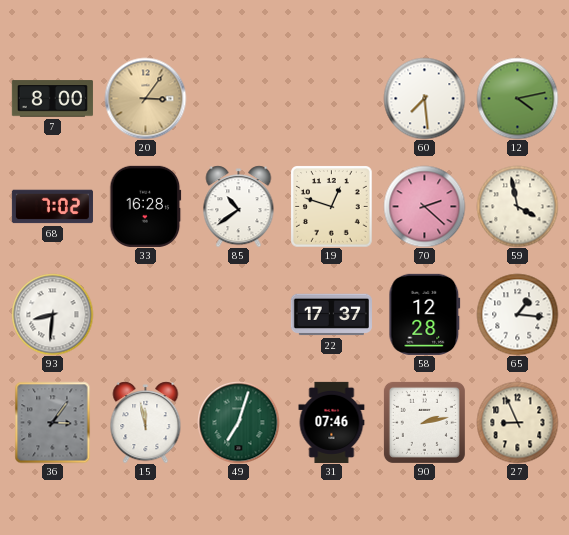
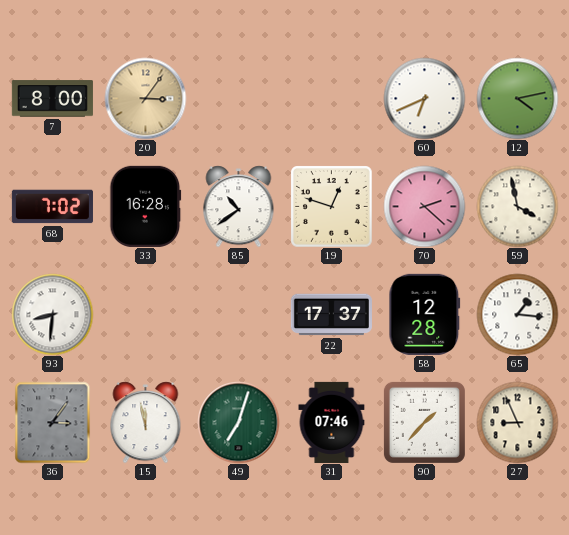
60: 7:29 -> 6:41 (424, 98)
90: 2:13 -> 1:37 (424, 422)
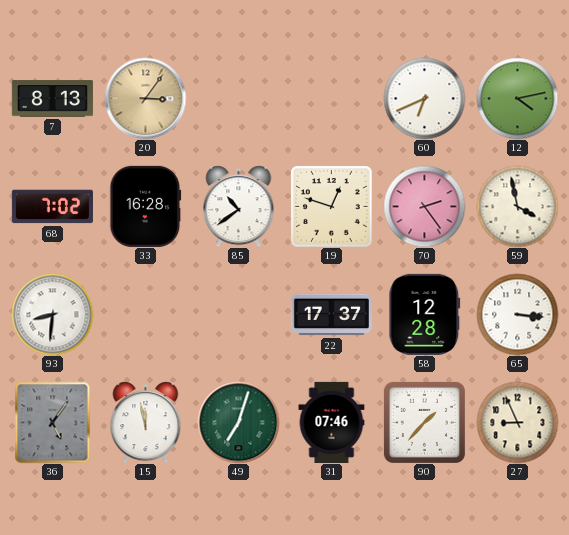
7: 8:00 -> 8:13 (52, 99)
70: 2:22 -> 2:24 (424, 206)
65: 1:16 -> 3:16 (517, 314)
36: 3:06 -> 5:06 (53, 422)
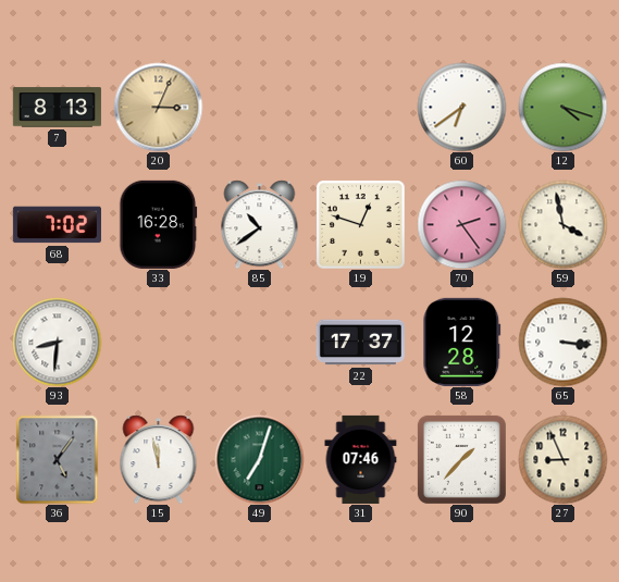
20: 3:06 -> 3:04 (158, 107)
60: 6:41 -> 6:39 (461, 107)
12: 4:13 -> 4:18 (562, 107)
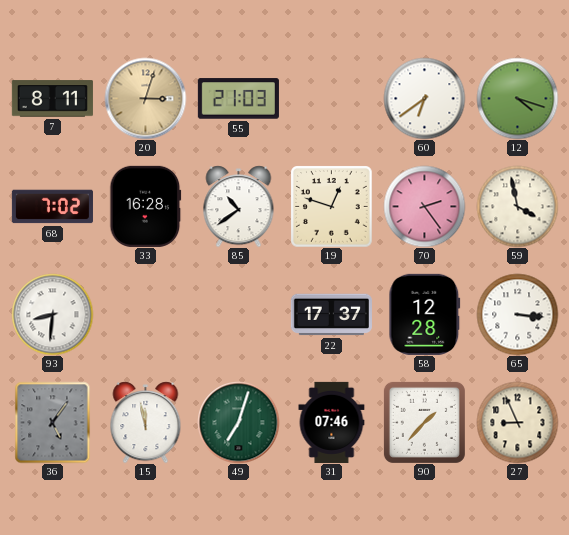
7: 8:13 -> 8:11 (52, 99)
20: 3:04 -> 3:03 (145, 98)
55: none -> 21:03 (238, 99)
